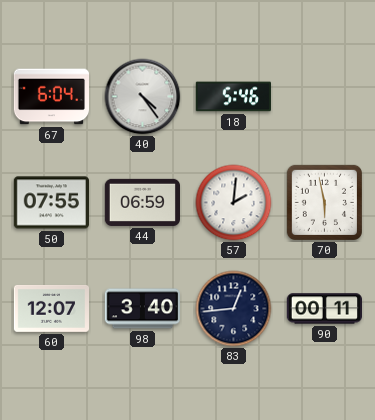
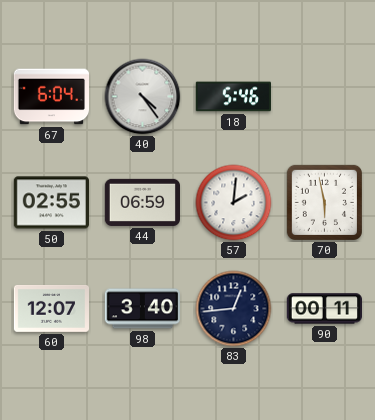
50: 07:55 -> 02:55 (51, 203)
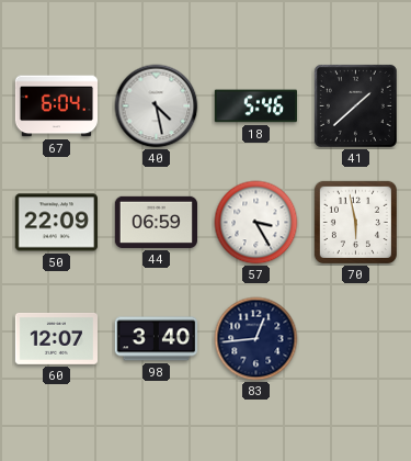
40: 4:24 -> 4:28 (157, 106)
41: none -> 1:38 (355, 105)
50: 02:55 -> 22:09 (56, 223)
57: 2:01 -> 3:25 (256, 223)
90: 00:11 -> none (324, 309)
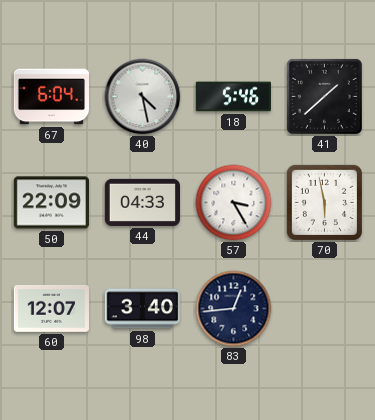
44: 06:59 -> 04:33 (142, 202)
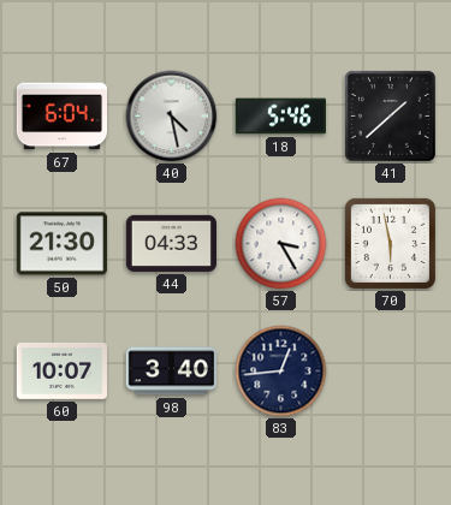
50: 22:09 -> 21:30 (61, 244)
60: 12:07 -> 10:07 (61, 370)
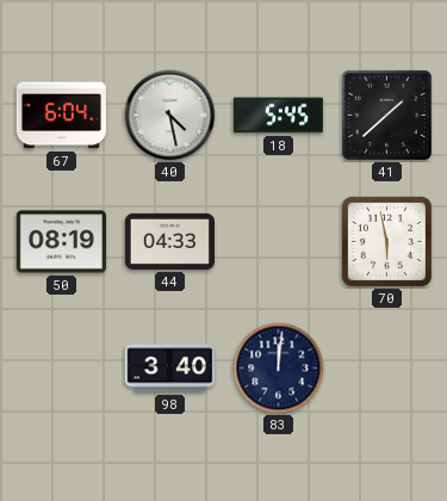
18: 5:46 -> 5:45 (278, 116)
50: 21:30 -> 08:19 (61, 242)
57: 3:25 -> none (281, 244)
60: 10:07 -> none (61, 370)
83: 12:44 -> 12:01 (279, 369)
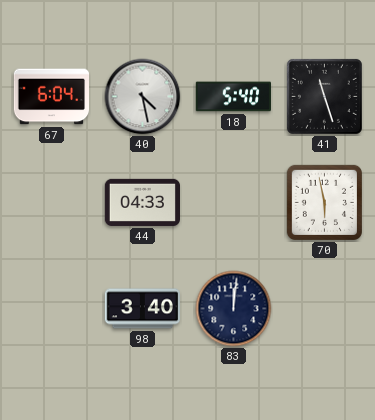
18: 5:45 -> 5:40 (233, 97)
41: 1:38 -> 11:27 (324, 96)
50: 08:19 -> none (61, 242)
